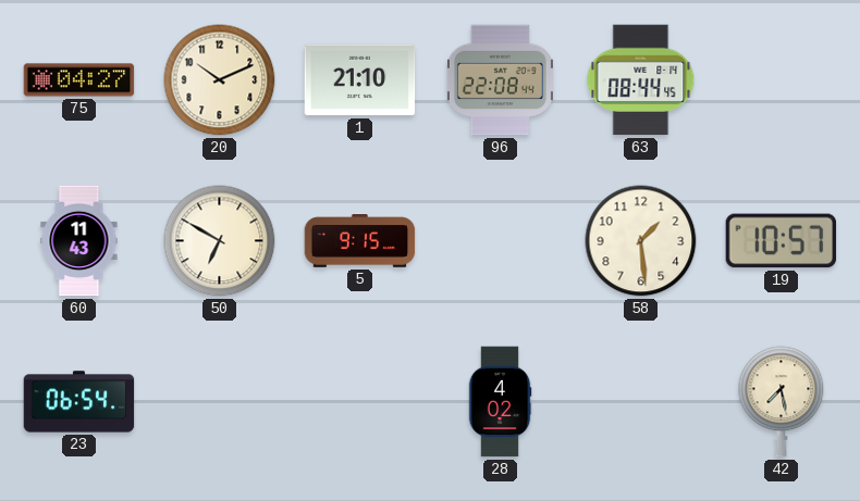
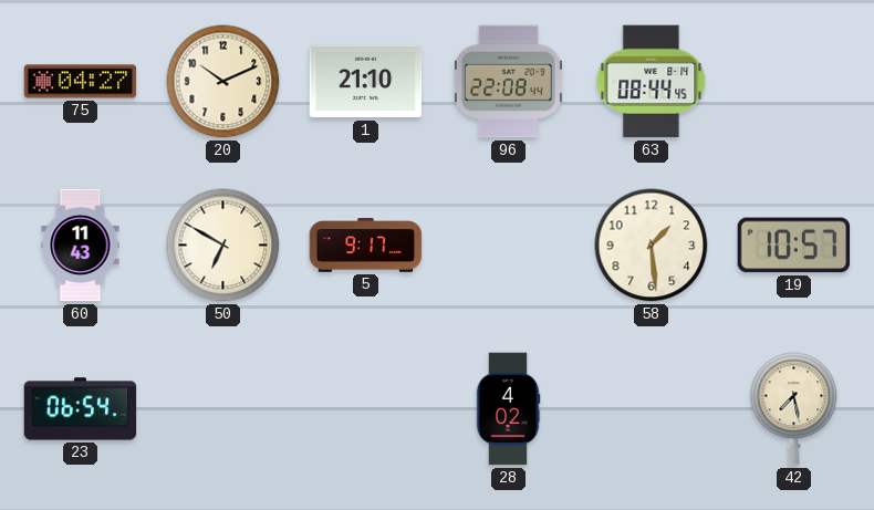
5: 9:15 -> 9:17 (366, 246)
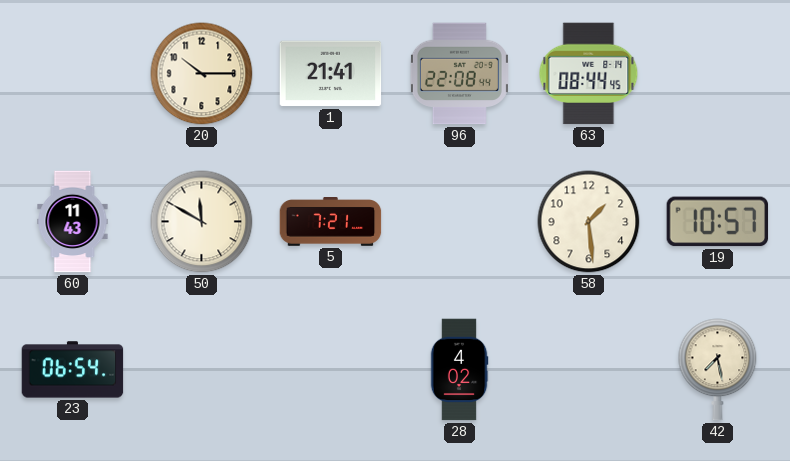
75: 04:27 -> none (81, 82)
20: 10:11 -> 10:15 (202, 74)
1: 21:10 -> 21:41 (331, 74)
50: 6:50 -> 11:50 (202, 222)
5: 9:17 -> 7:21 (331, 222)
